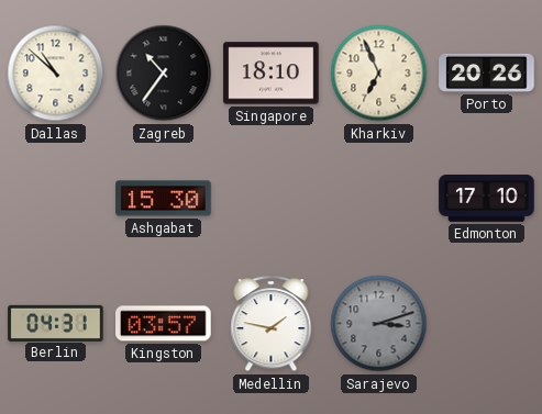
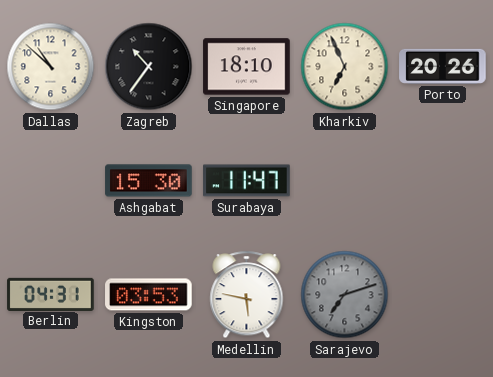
Surabaya: none -> 11:47 (247, 181)
Edmonton: 17:10 -> none (487, 199)
Kingston: 03:57 -> 03:53 (149, 295)
Medellin: 1:47 -> 5:47 (247, 295)
Sarajevo: 3:12 -> 7:12 (345, 295)
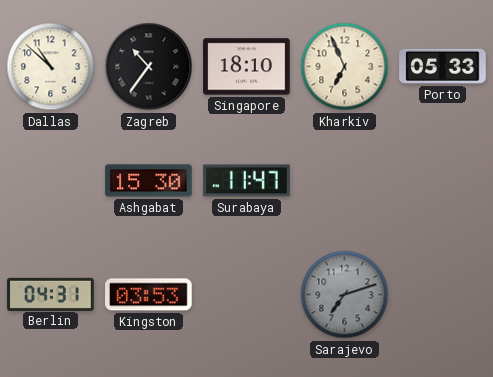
Porto: 20:26 -> 05:33 (443, 66)
Medellin: 5:47 -> none (247, 295)
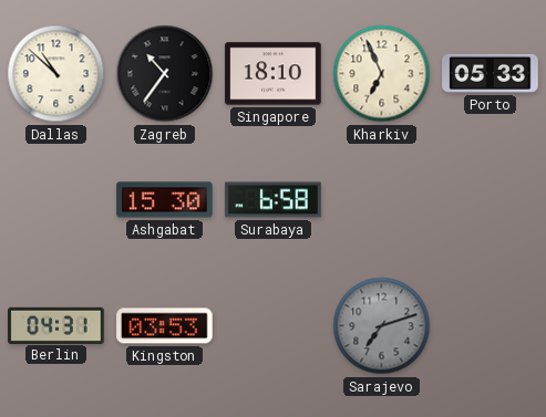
Surabaya: 11:47 -> 6:58 (274, 200)
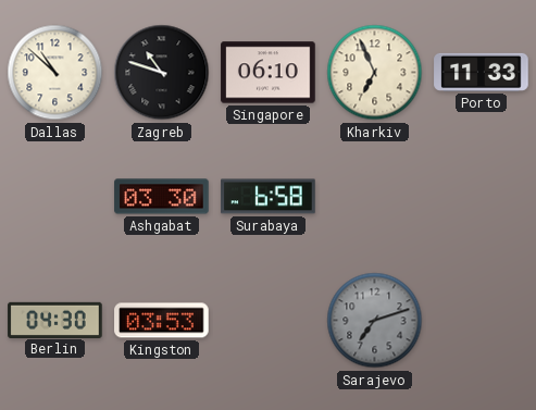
Zagreb: 10:36 -> 10:48 (162, 73)
Singapore: 18:10 -> 06:10 (269, 73)
Porto: 05:33 -> 11:33 (482, 72)
Ashgabat: 15:30 -> 03:30 (162, 197)
Berlin: 04:31 -> 04:30 (55, 320)
